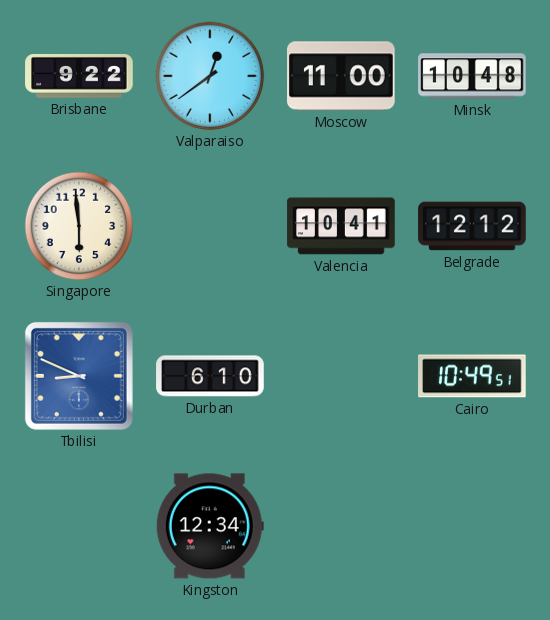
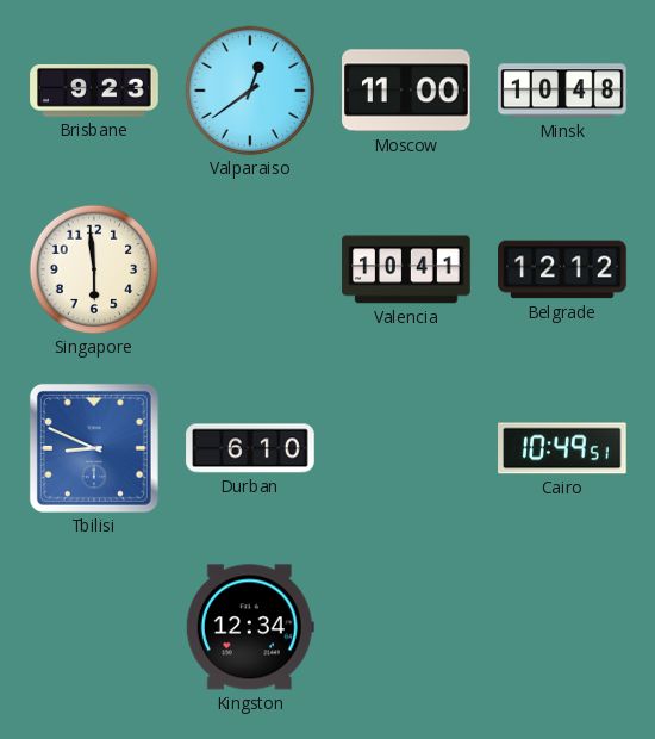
Brisbane: 9:22 -> 9:23 (94, 92)
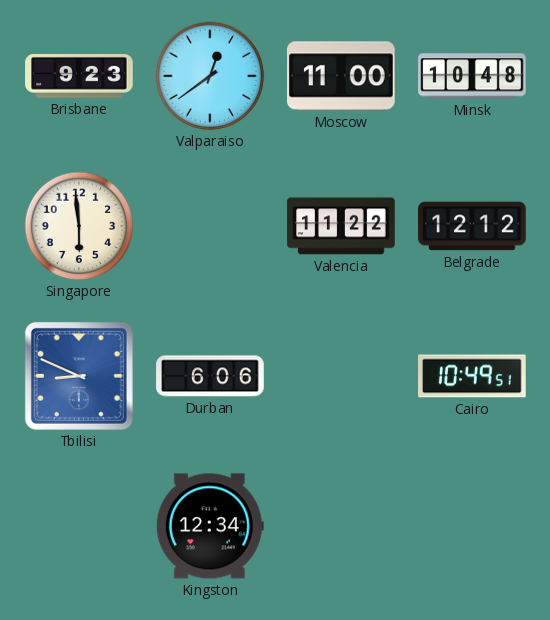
Valencia: 10:41 -> 11:22 (341, 226)
Durban: 6:10 -> 6:06 (210, 376)
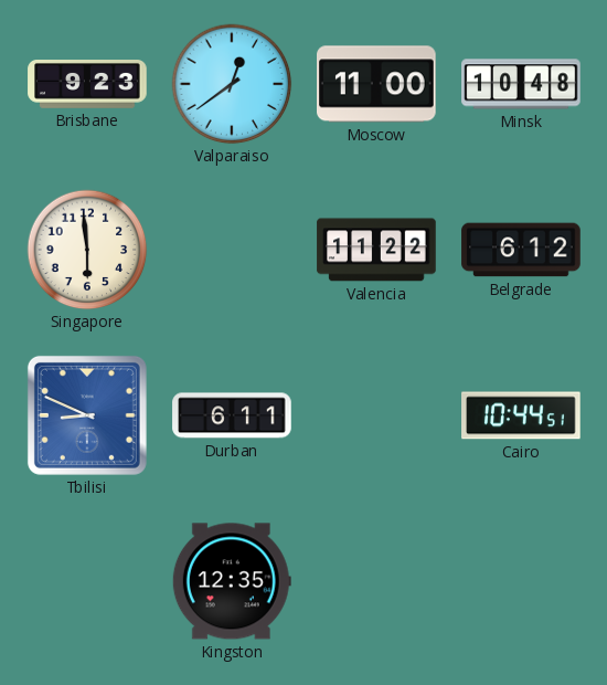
Belgrade: 12:12 -> 6:12 (521, 250)
Durban: 6:06 -> 6:11 (232, 415)
Cairo: 10:49 -> 10:44 (521, 415)
Kingston: 12:34 -> 12:35 (232, 581)
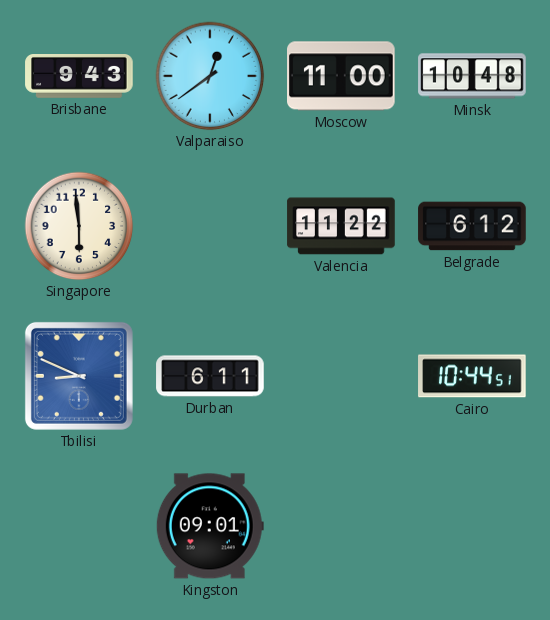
Brisbane: 9:23 -> 9:43 (79, 77)
Kingston: 12:35 -> 09:01 (210, 526)
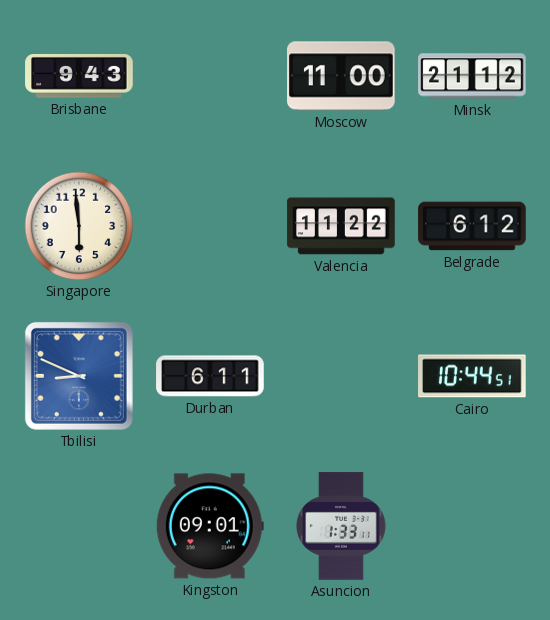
Valparaiso: 12:39 -> none (210, 76)
Minsk: 10:48 -> 21:12 (472, 76)
Asuncion: none -> 1:33 (341, 526)
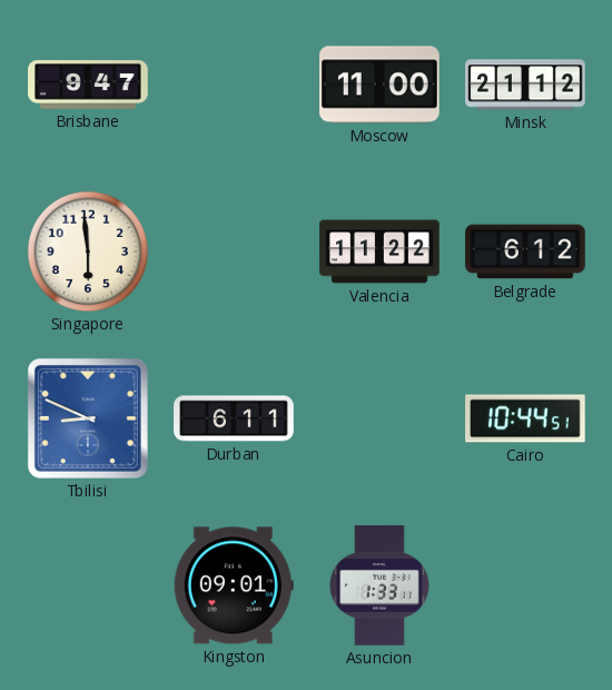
Brisbane: 9:43 -> 9:47 (88, 86)
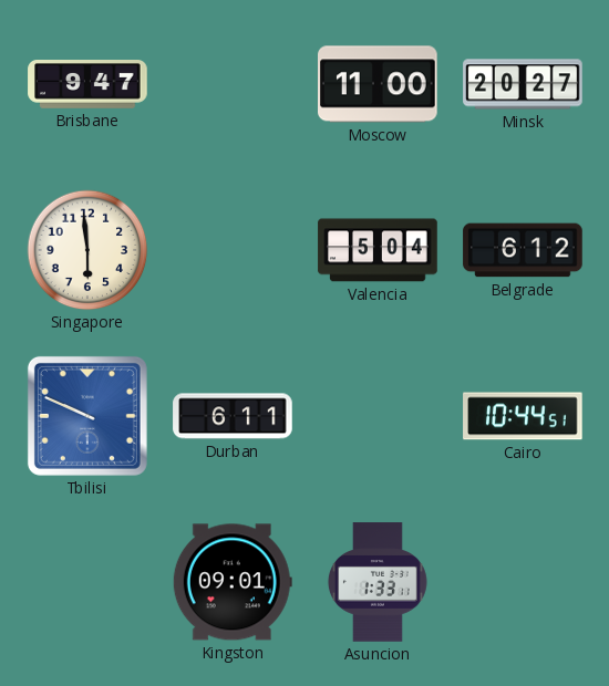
Minsk: 21:12 -> 20:27 (523, 84)
Valencia: 11:22 -> 5:04 (378, 250)
Tbilisi: 8:49 -> 9:49 (87, 416)
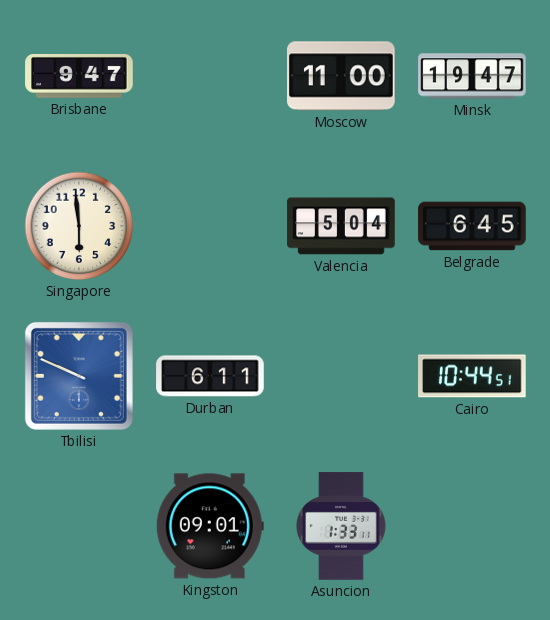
Minsk: 20:27 -> 19:47 (472, 76)
Belgrade: 6:12 -> 6:45 (472, 226)
